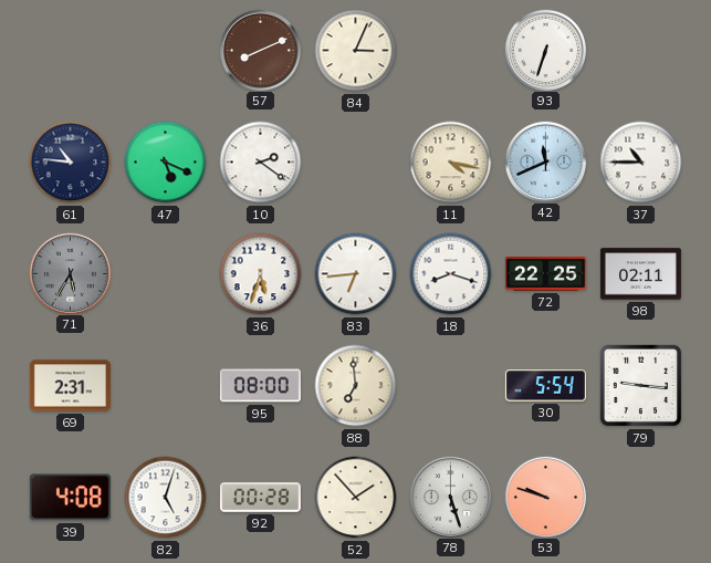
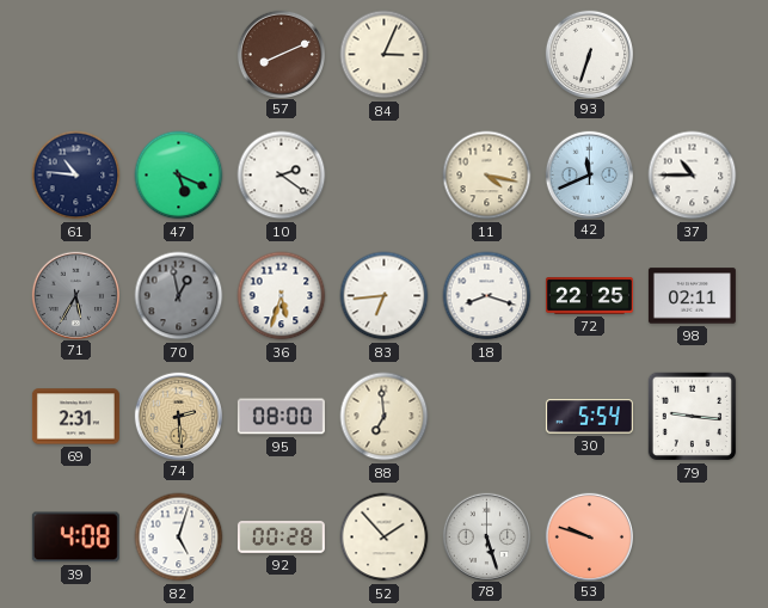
70: none -> 12:58 (179, 296)
74: none -> 2:29 (178, 416)
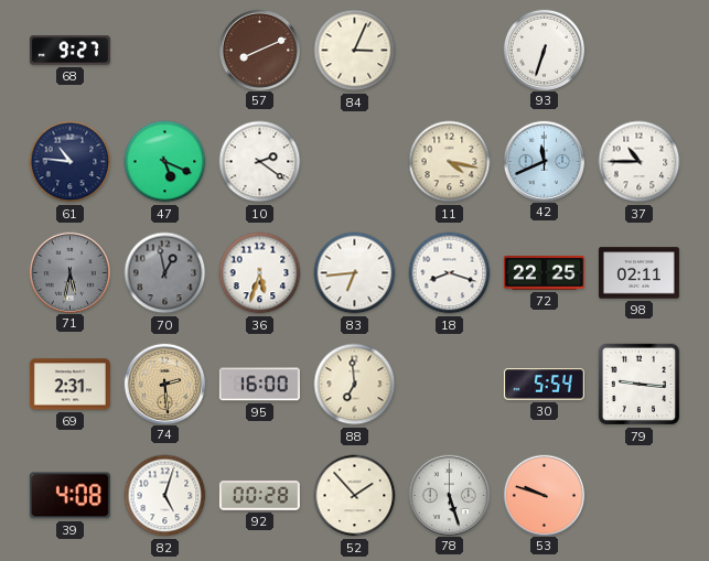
68: none -> 9:27 (69, 51)
71: 5:35 -> 5:32 (69, 272)
95: 08:00 -> 16:00 (259, 385)
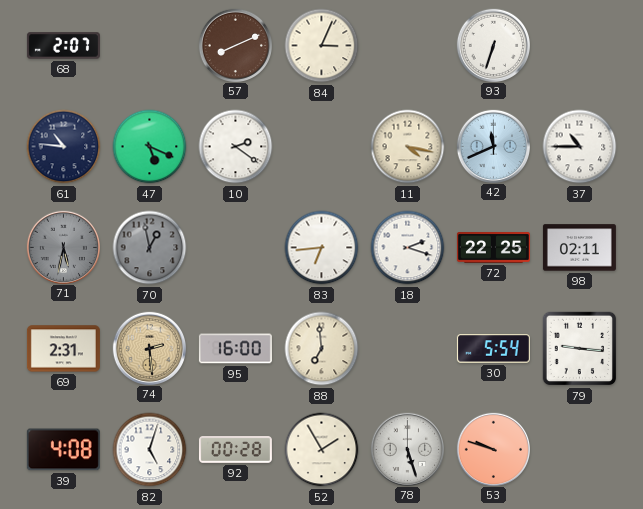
68: 9:27 -> 2:07 (63, 46)
36: 5:33 -> none (260, 273)
18: 8:18 -> 2:18 (408, 248)
52: 1:53 -> 1:55 (322, 450)
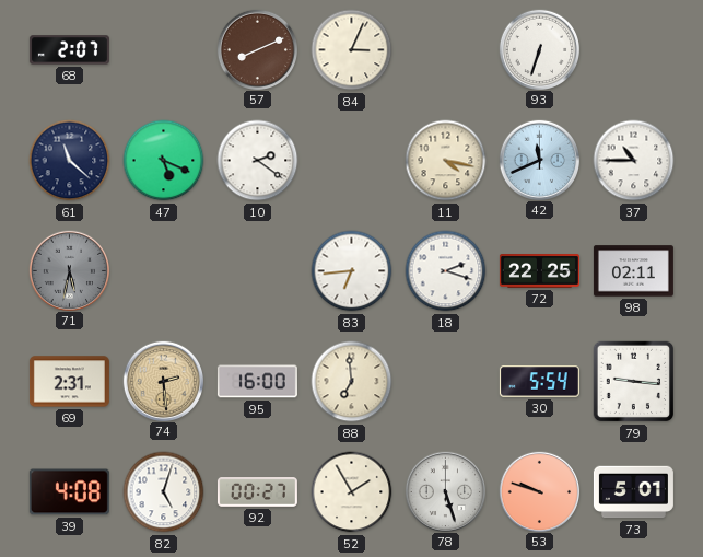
61: 10:46 -> 11:22 (70, 161)
70: 12:58 -> none (150, 248)
92: 00:28 -> 00:27 (257, 492)
73: none -> 5:01 (633, 492)
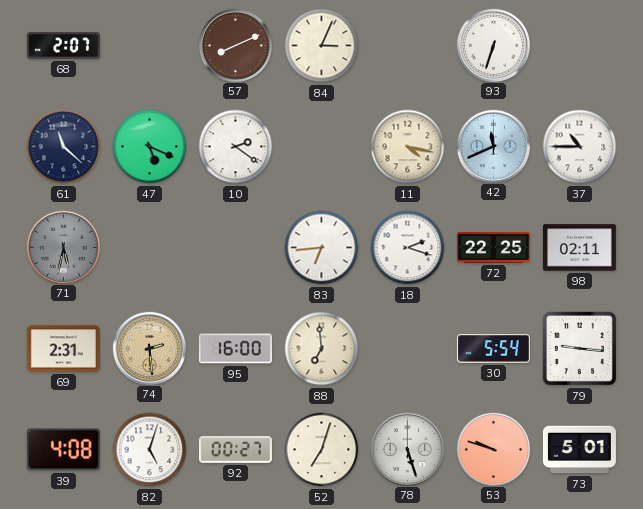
52: 1:55 -> 7:03 (322, 450)
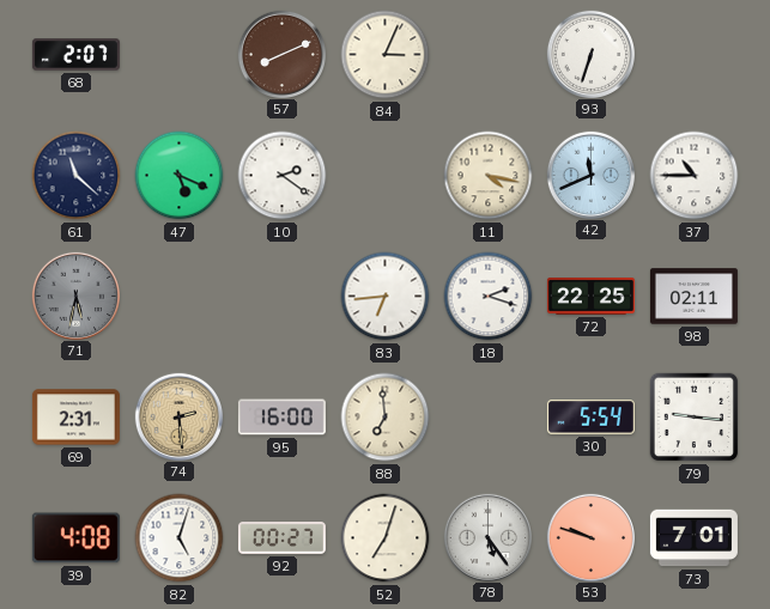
78: 5:27 -> 5:24 (487, 537)
73: 5:01 -> 7:01 (693, 538)
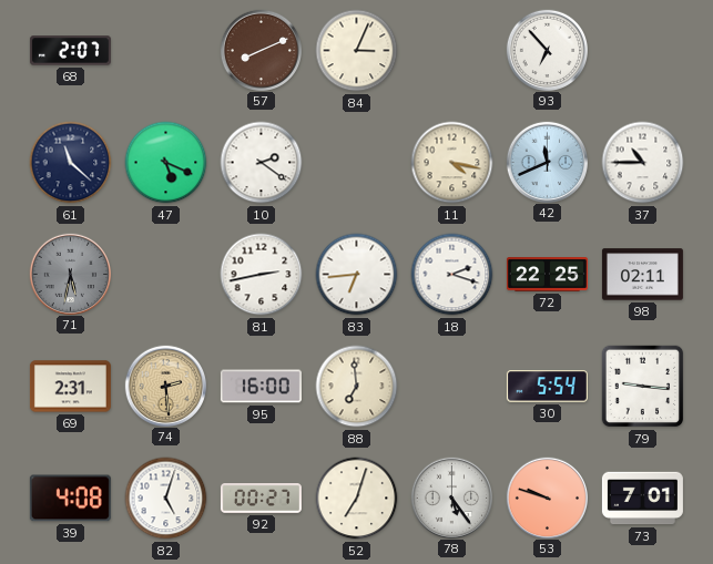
93: 6:33 -> 6:53 (547, 50)
81: none -> 2:43 (262, 275)
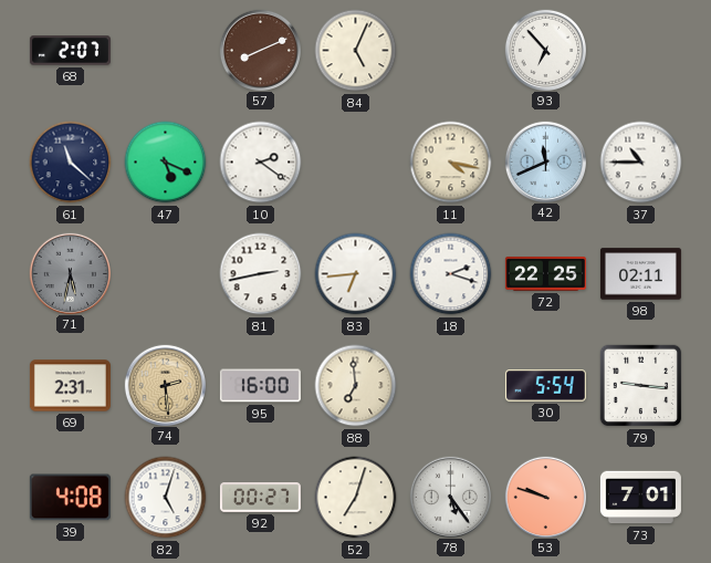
84: 3:04 -> 5:04 (356, 51)
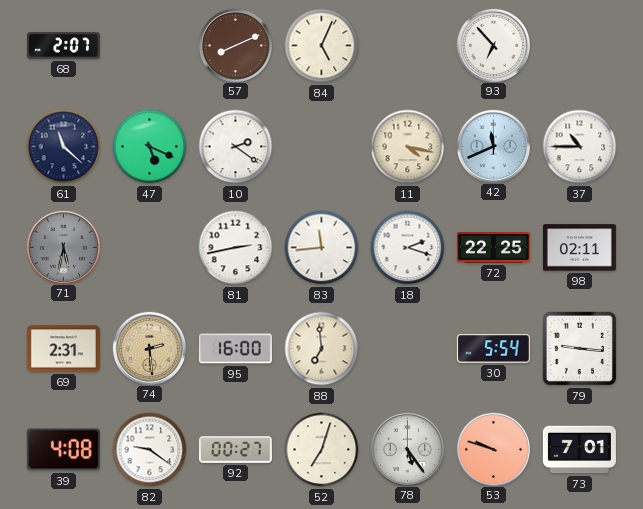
83: 6:44 -> 11:44 (322, 248)
82: 5:03 -> 9:21 (150, 450)
